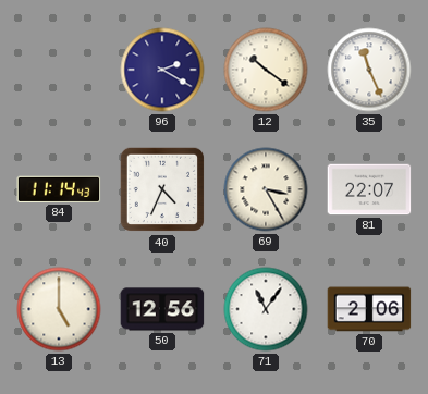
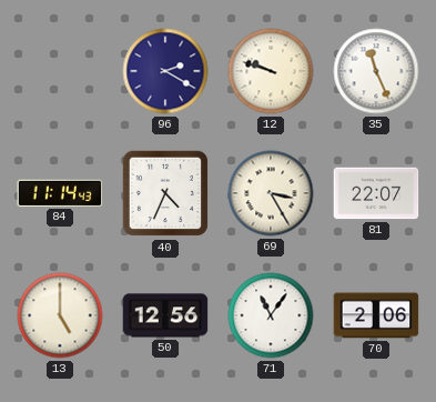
12: 10:21 -> 9:48 (271, 71)
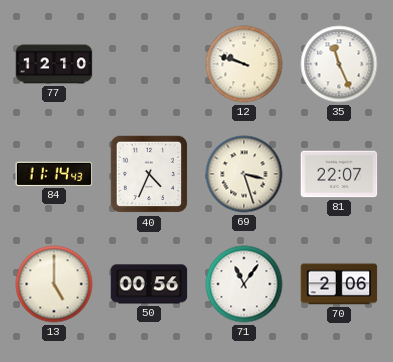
77: none -> 12:10 (54, 64)
96: 2:20 -> none (165, 71)
69: 3:25 -> 3:27 (244, 174)
50: 12:56 -> 00:56 (149, 284)
